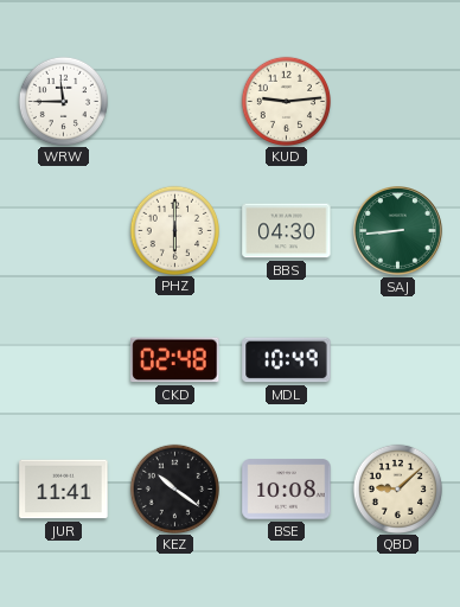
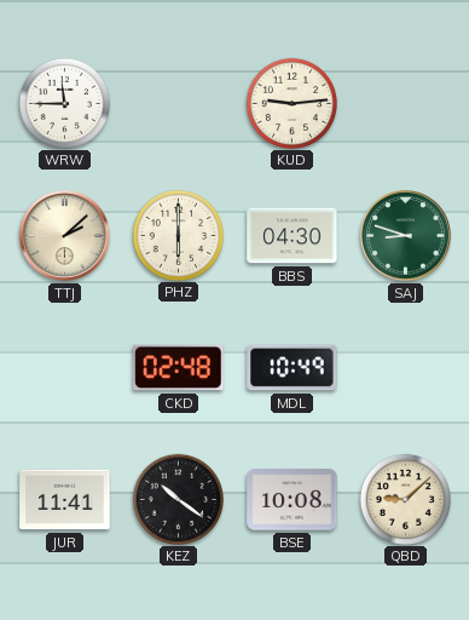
TTJ: none -> 2:08 (65, 236)
SAJ: 8:44 -> 8:48 (406, 236)
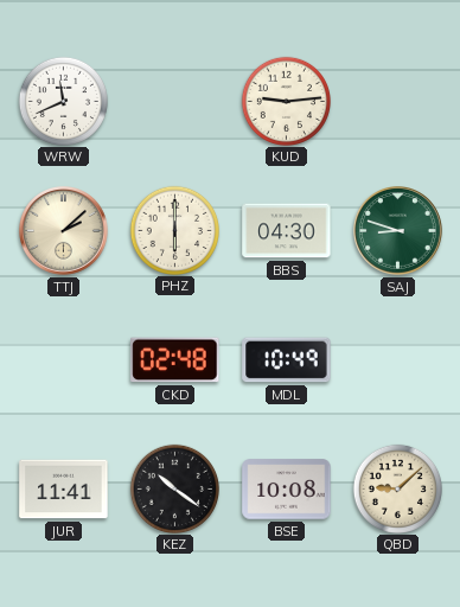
WRW: 11:45 -> 11:41 (63, 101)
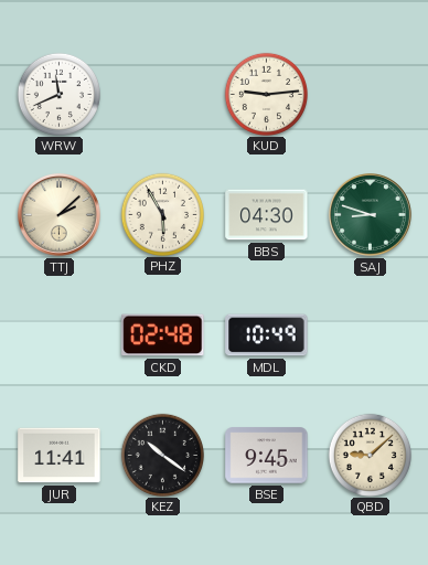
PHZ: 6:00 -> 5:55 (162, 214)
BSE: 10:08 -> 9:45 (267, 456)
